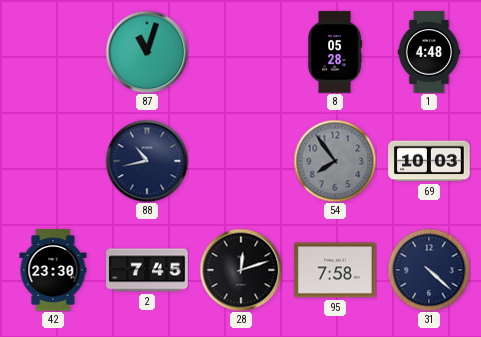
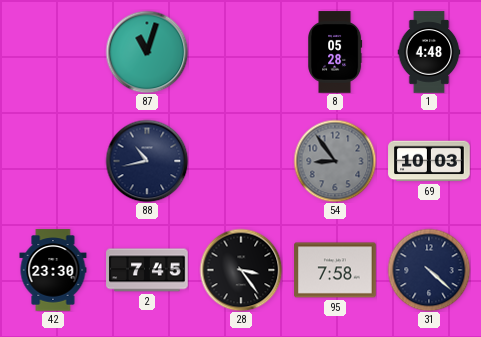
54: 7:54 -> 8:54 (335, 161)
28: 12:12 -> 3:24 (241, 270)
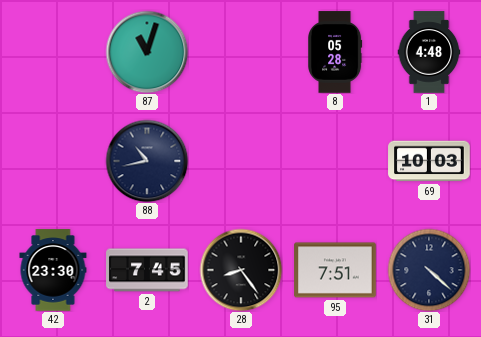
54: 8:54 -> none (335, 161)
28: 3:24 -> 8:24 (241, 270)
95: 7:58 -> 7:51 (335, 270)
